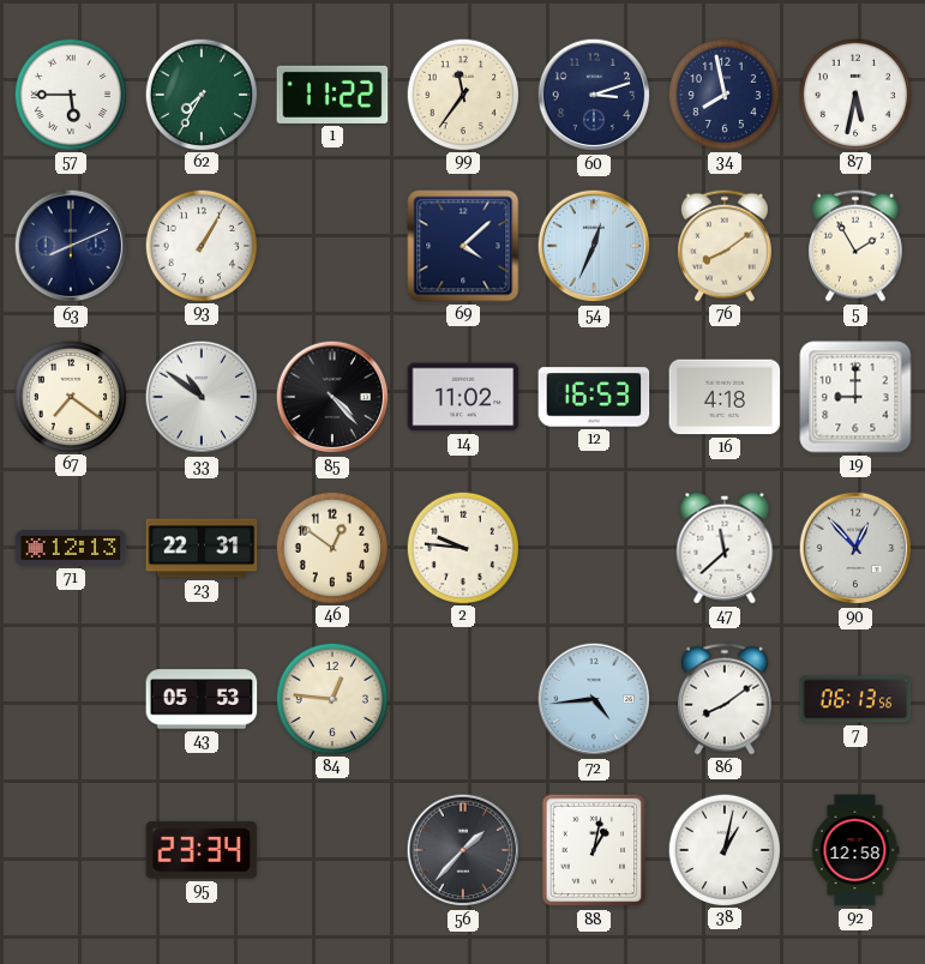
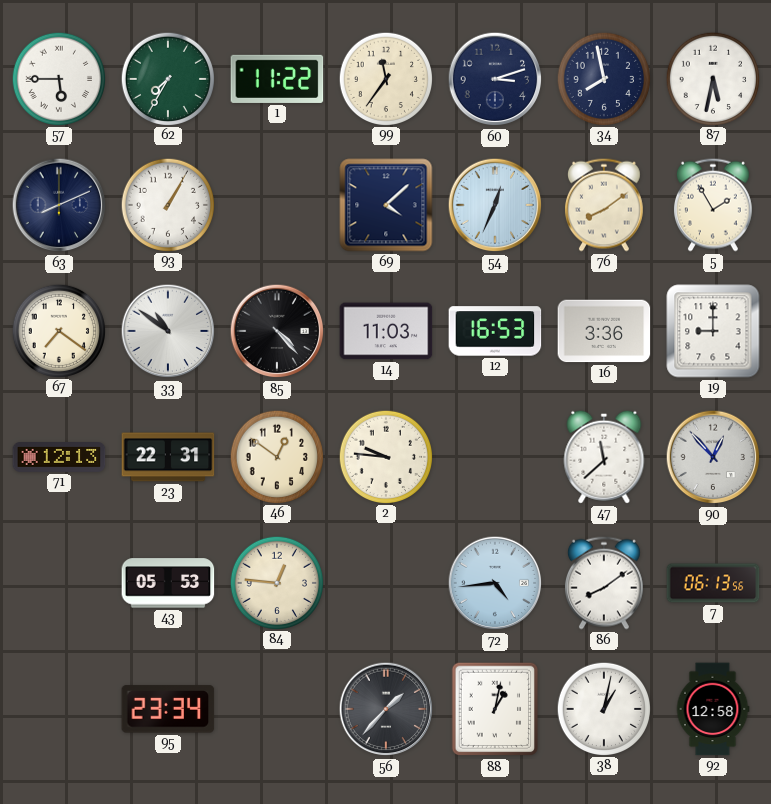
14: 11:02 -> 11:03 (386, 331)
16: 4:18 -> 3:36 (604, 331)
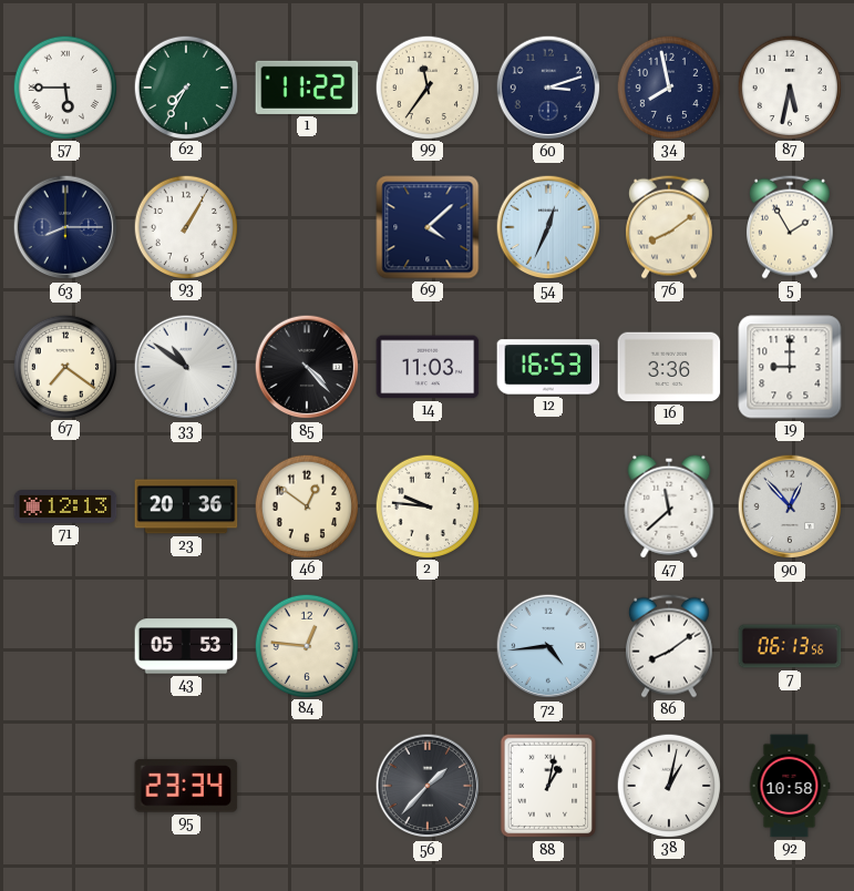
63: 8:11 -> 8:15 (65, 227)
23: 22:31 -> 20:36 (186, 506)
92: 12:58 -> 10:58 (790, 786)
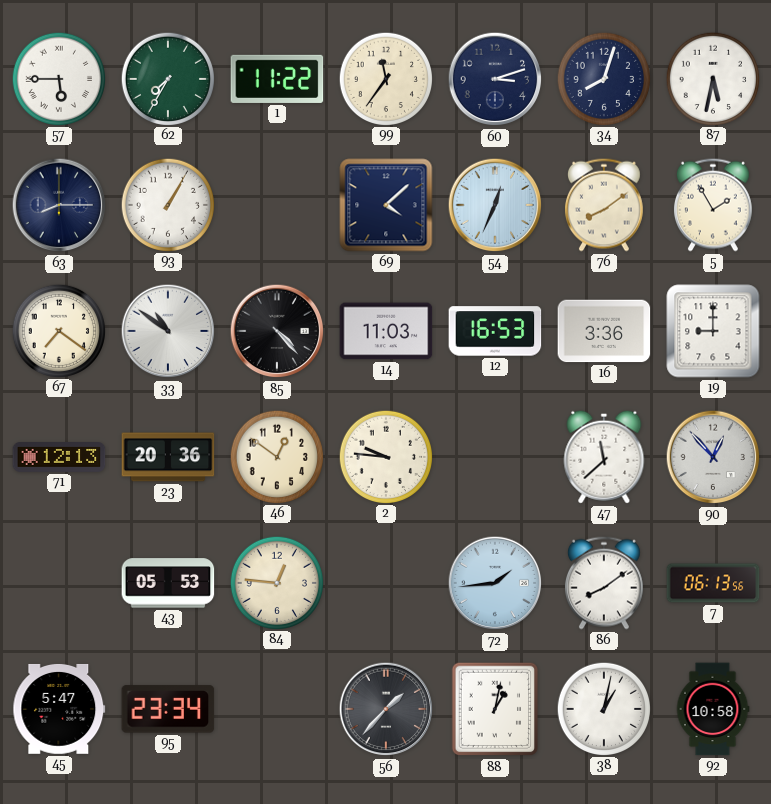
34: 7:58 -> 8:03 (603, 78)
72: 4:44 -> 1:44 (495, 583)
45: none -> 5:47 (59, 709)
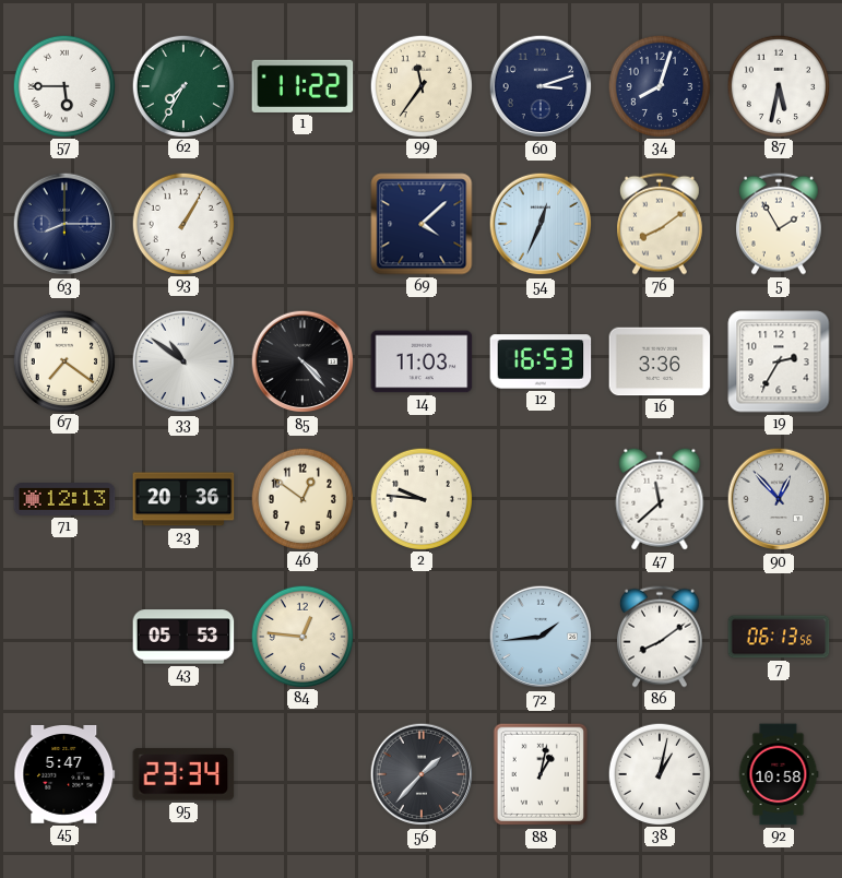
19: 9:00 -> 2:35 (779, 361)
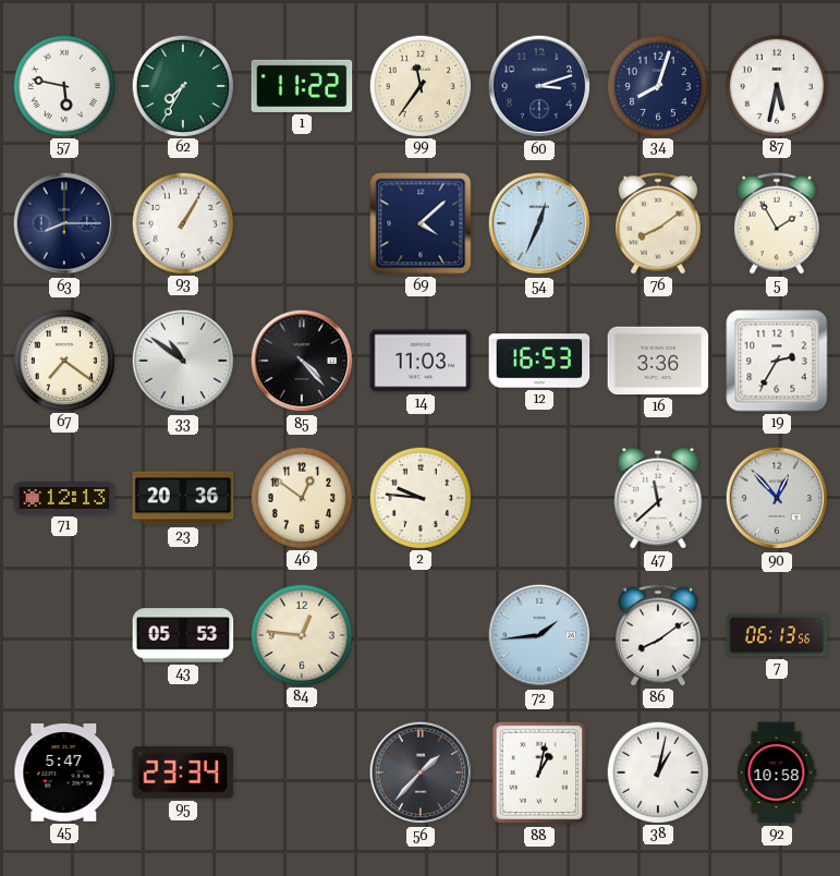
57: 5:45 -> 5:47 (63, 85)
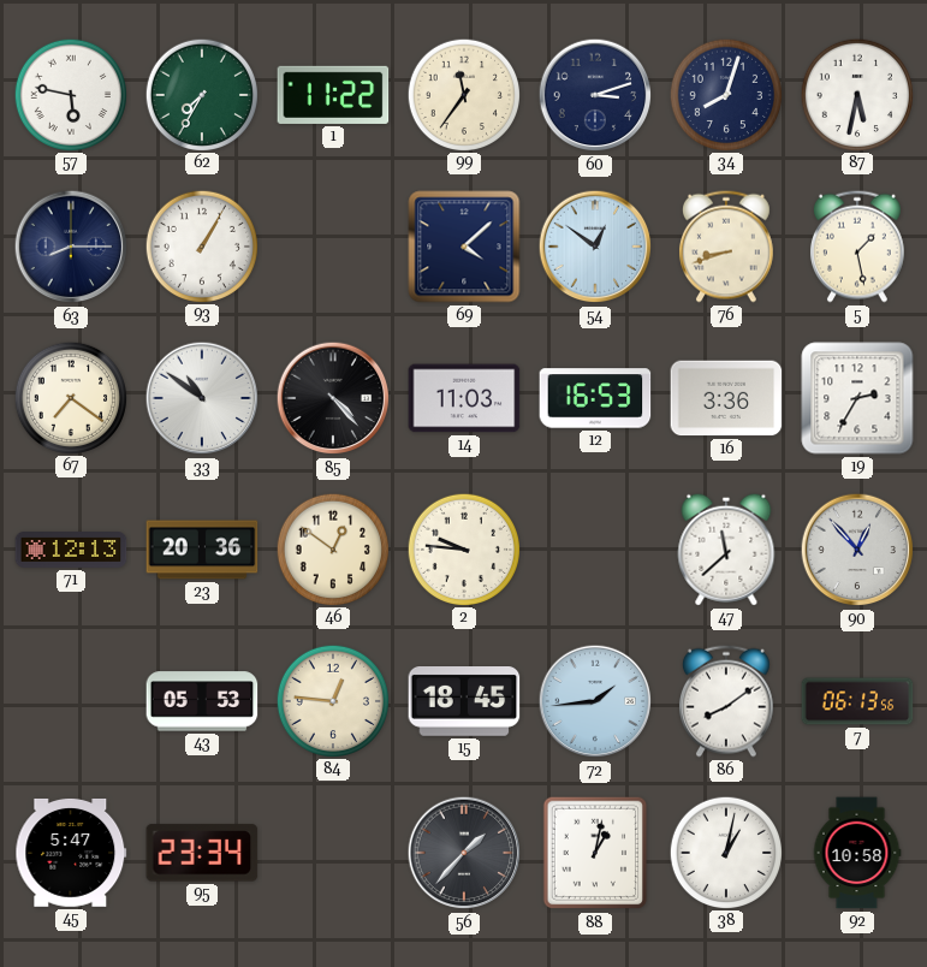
54: 12:34 -> 12:51 (595, 247)
76: 8:09 -> 8:42 (726, 247)
5: 1:55 -> 1:28 (857, 247)
15: none -> 18:45 (464, 702)
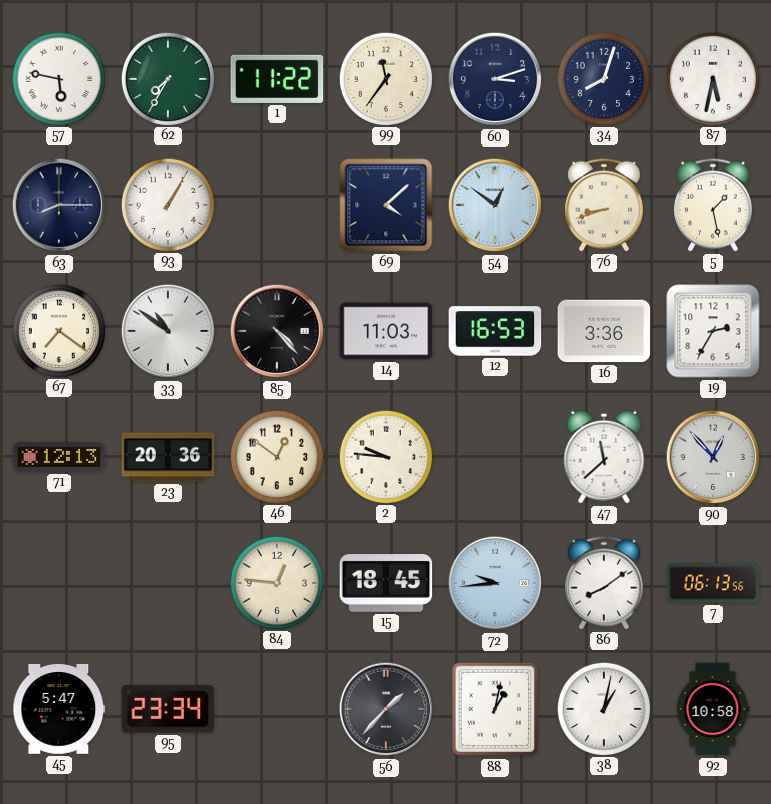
43: 05:53 -> none (202, 701)
72: 1:44 -> 9:44 (495, 583)
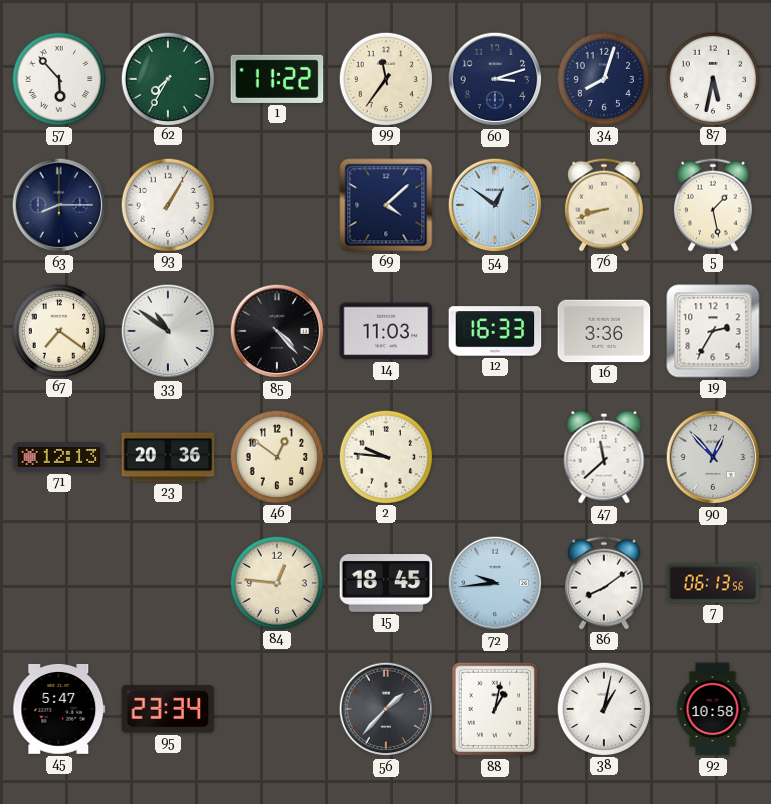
57: 5:47 -> 5:53 (58, 78)
12: 16:53 -> 16:33 (495, 331)
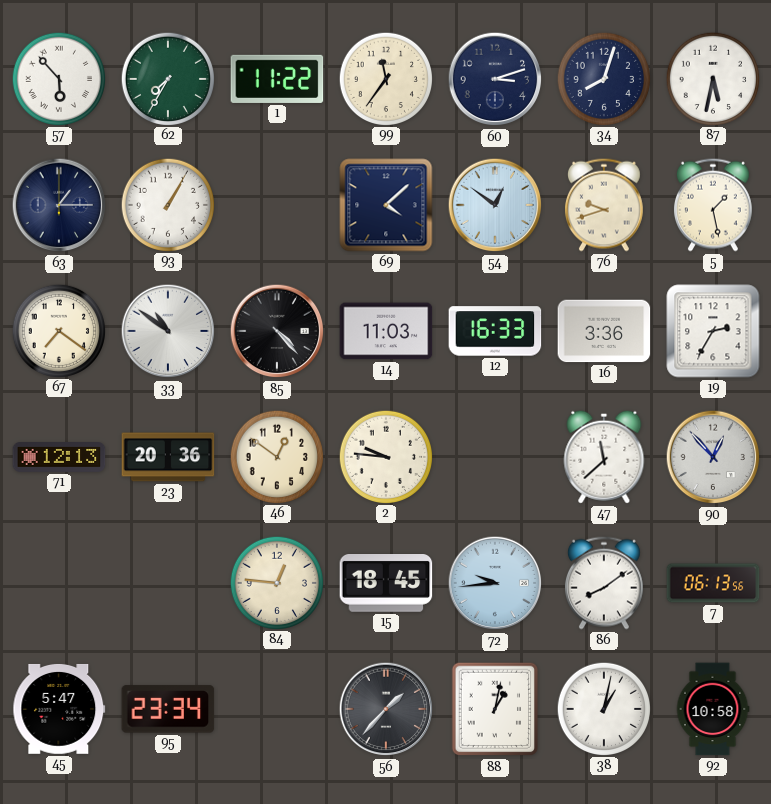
63: 8:15 -> 1:15 (59, 205)
76: 8:42 -> 9:42 (604, 205)
